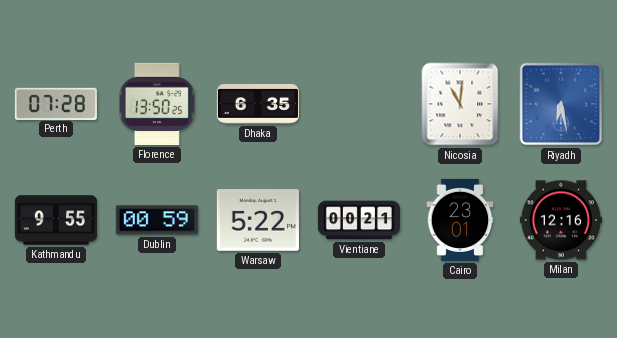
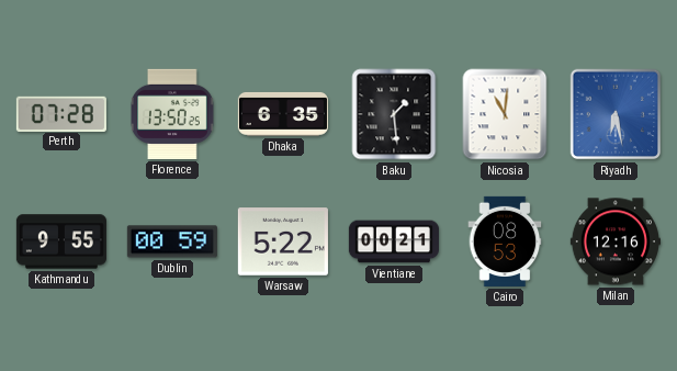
Baku: none -> 1:29 (394, 114)
Cairo: 23:01 -> 08:53 (505, 241)
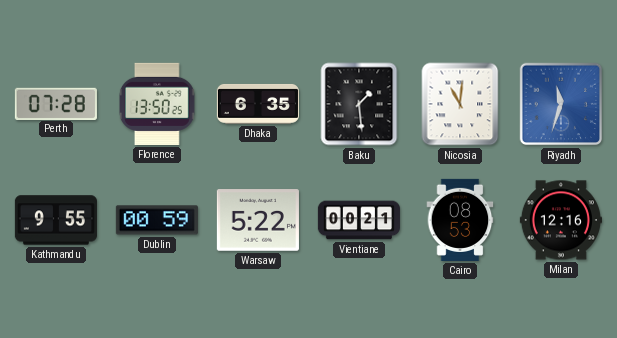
Riyadh: 6:28 -> 11:33 (561, 104)
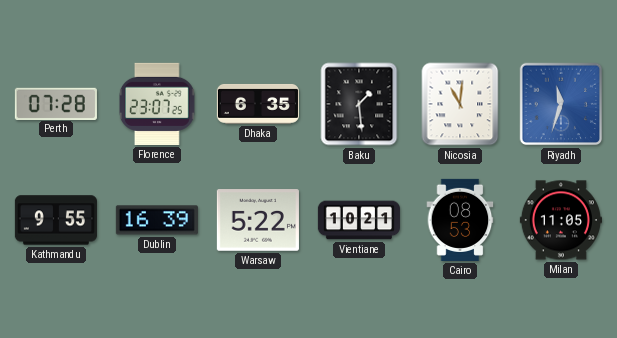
Florence: 13:50 -> 23:07 (158, 104)
Dublin: 00:59 -> 16:39 (157, 220)
Vientiane: 00:21 -> 10:21 (359, 220)
Milan: 12:16 -> 11:05 (561, 220)
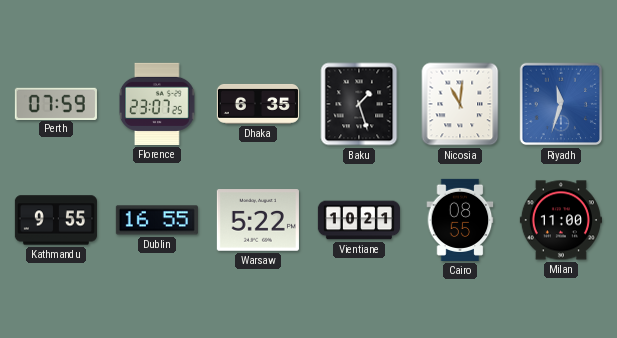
Perth: 07:28 -> 07:59 (56, 103)
Baku: 1:29 -> 1:27 (359, 104)
Dublin: 16:39 -> 16:55 (157, 220)
Cairo: 08:53 -> 08:55 (460, 220)
Milan: 11:05 -> 11:00 (561, 220)
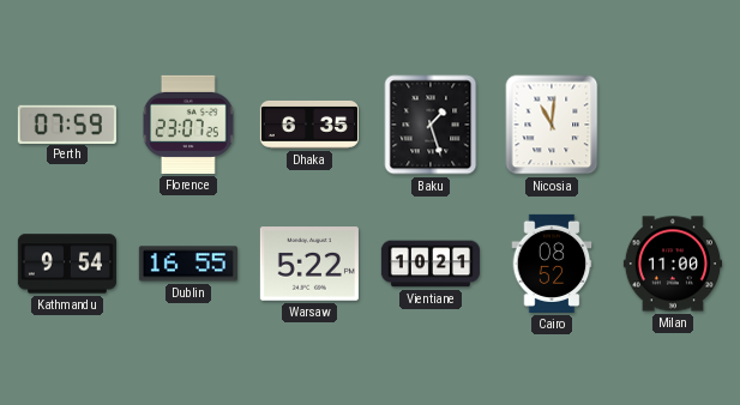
Riyadh: 11:33 -> none (561, 104)
Kathmandu: 9:55 -> 9:54 (67, 264)
Cairo: 08:55 -> 08:52 (552, 264)
